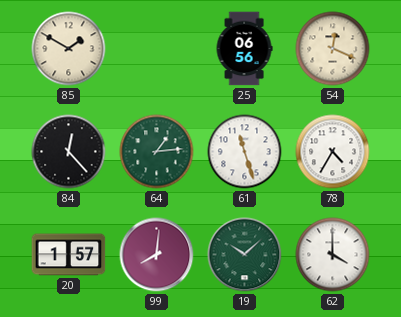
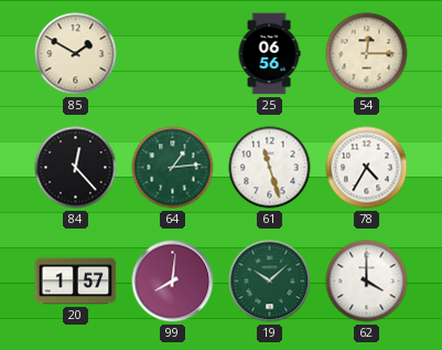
54: 12:19 -> 12:15 (367, 54)
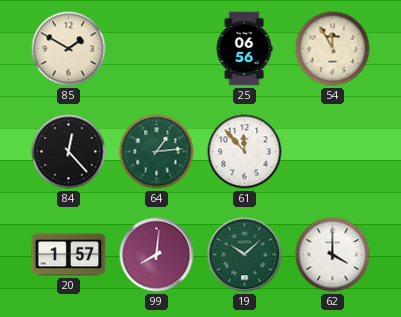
54: 12:15 -> 11:55 (333, 49)
61: 11:27 -> 11:53 (245, 152)
78: 4:35 -> none (367, 168)
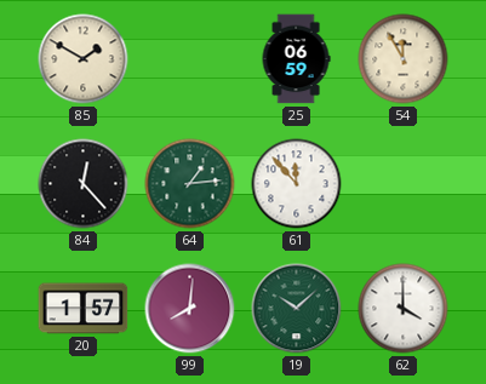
25: 06:56 -> 06:59 (296, 59)
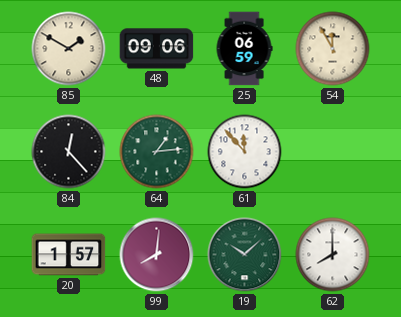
48: none -> 09:06 (157, 49)
62: 4:00 -> 8:00 (333, 255)
